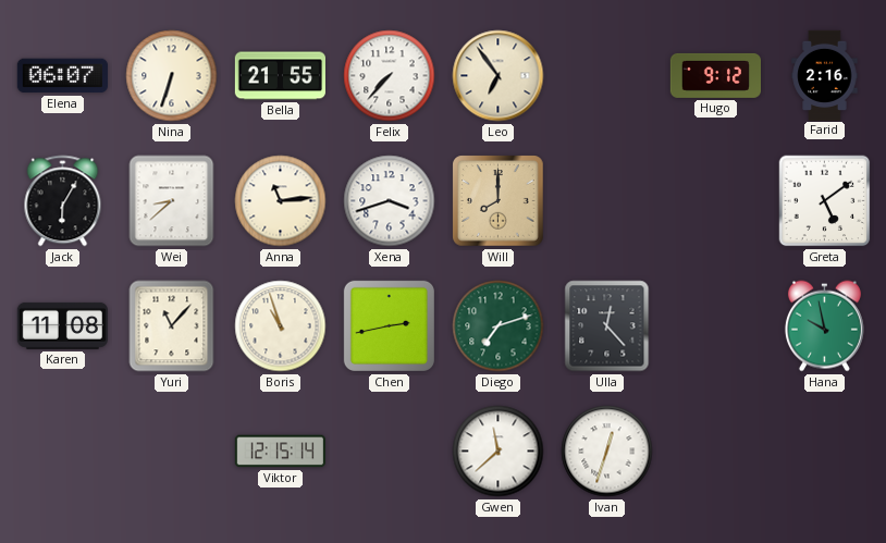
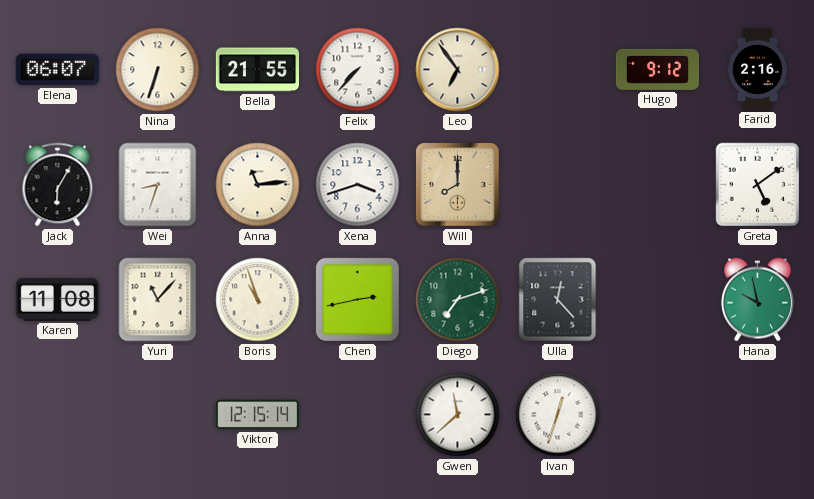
Wei: 8:38 -> 8:33 (158, 185)
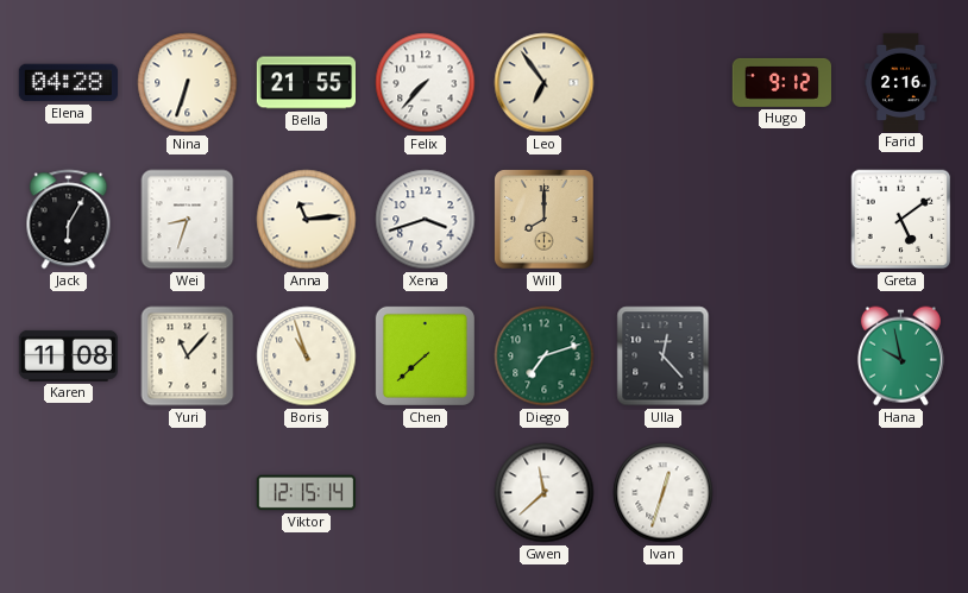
Elena: 06:07 -> 04:28 (68, 83)
Chen: 2:43 -> 7:38 (425, 355)
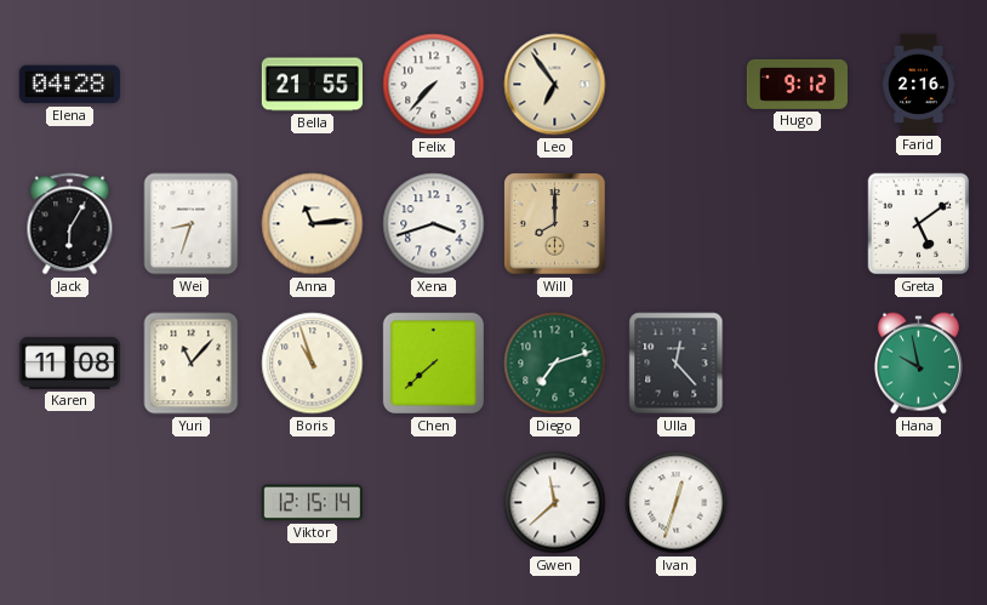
Nina: 6:33 -> none (188, 83)
